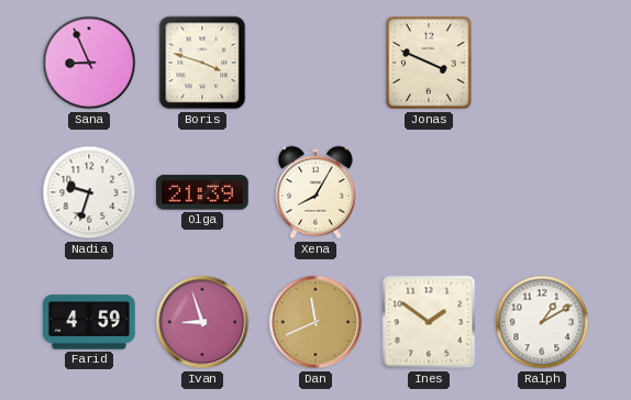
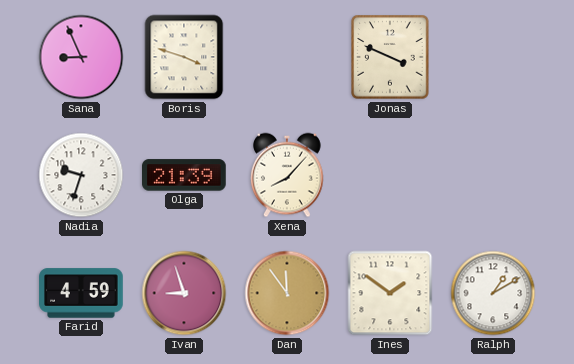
Xena: 8:05 -> 8:07 (288, 175)
Dan: 11:41 -> 11:54 (287, 293)
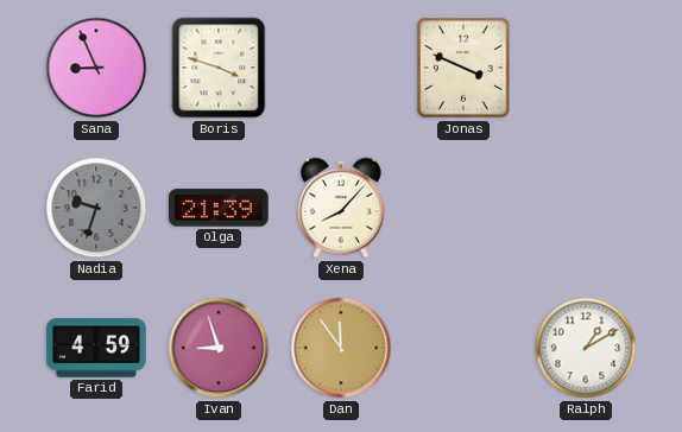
Nadia dial: white -> grey (96, 208)
Ines: 1:51 -> none (390, 293)
